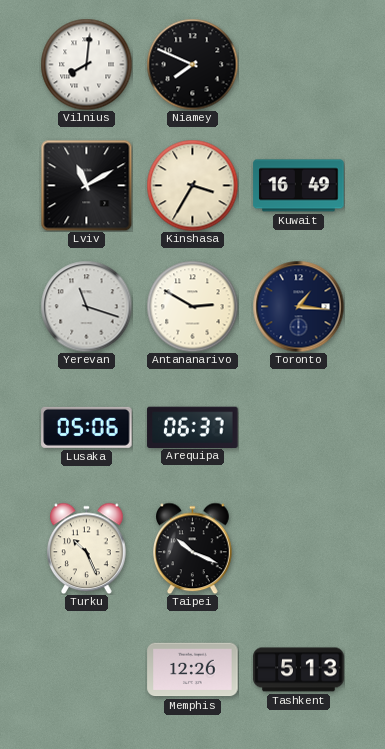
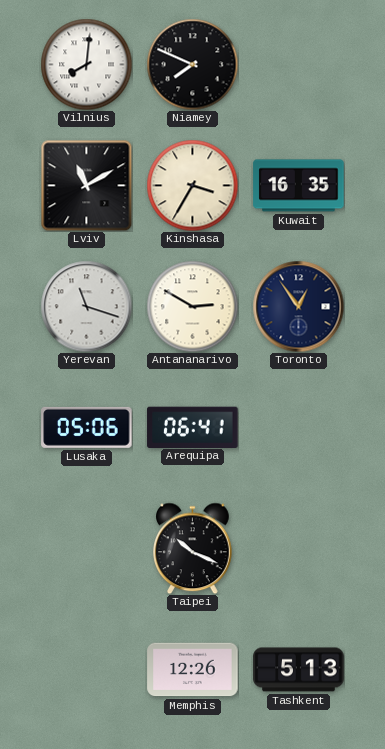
Kuwait: 16:49 -> 16:35 (299, 186)
Toronto: 1:16 -> 12:54 (298, 306)
Arequipa: 06:37 -> 06:41 (193, 427)
Turku: 10:26 -> none (87, 548)
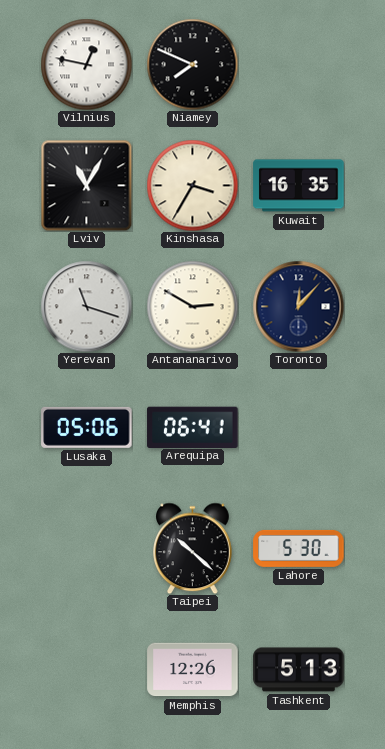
Vilnius: 8:01 -> 12:47 (86, 64)
Lviv: 11:10 -> 11:05 (86, 185)
Toronto: 12:54 -> 12:07 (298, 306)
Taipei: 10:19 -> 10:22 (193, 548)
Lahore: none -> 5:30 (299, 548)
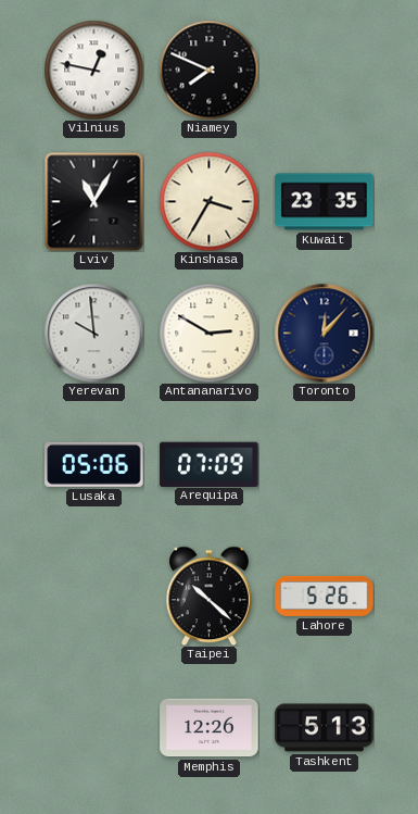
Kuwait: 16:35 -> 23:35 (325, 202)
Yerevan: 11:18 -> 9:59 (93, 333)
Arequipa: 06:41 -> 07:09 (210, 464)
Lahore: 5:30 -> 5:26 (325, 596)
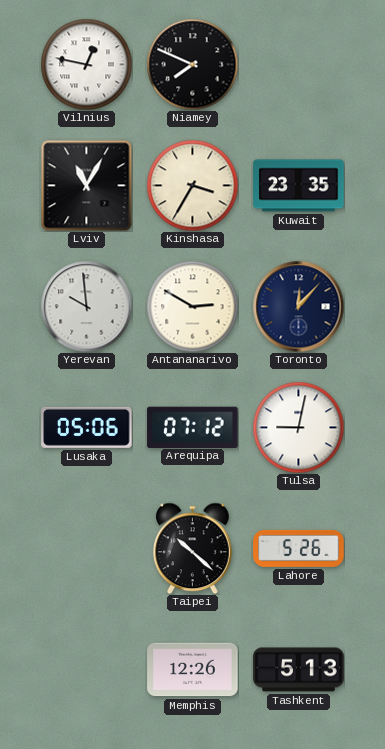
Arequipa: 07:09 -> 07:12 (193, 427)
Tulsa: none -> 9:02 (298, 427)
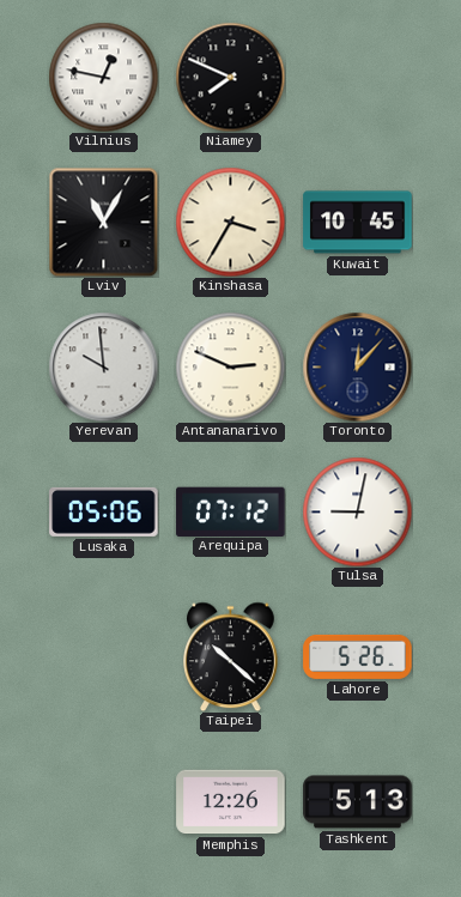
Kuwait: 23:35 -> 10:45 (358, 223)
Antananarivo: 2:50 -> 2:49 (230, 366)
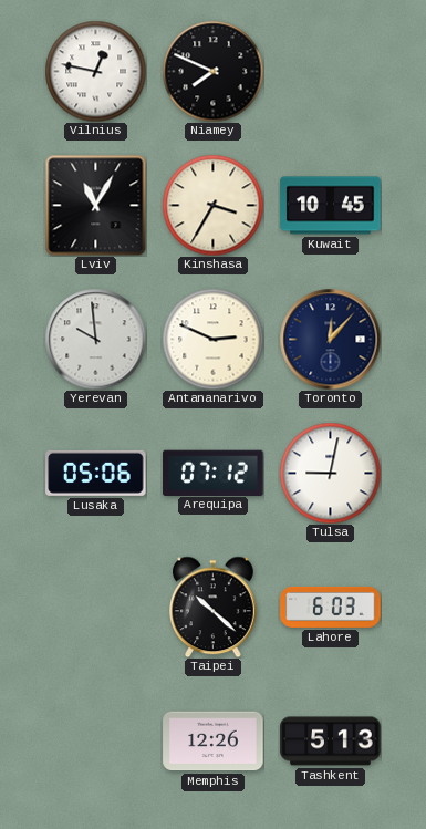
Lahore: 5:26 -> 6:03 (331, 607)
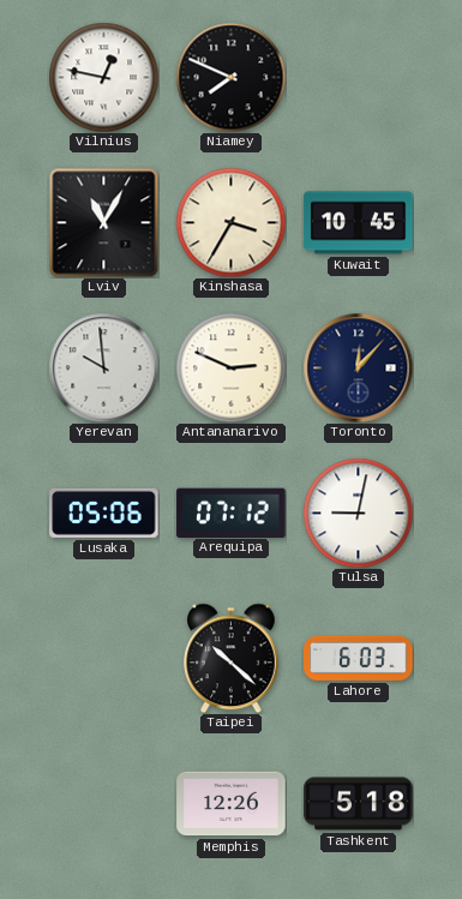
Tashkent: 5:13 -> 5:18 (359, 804)
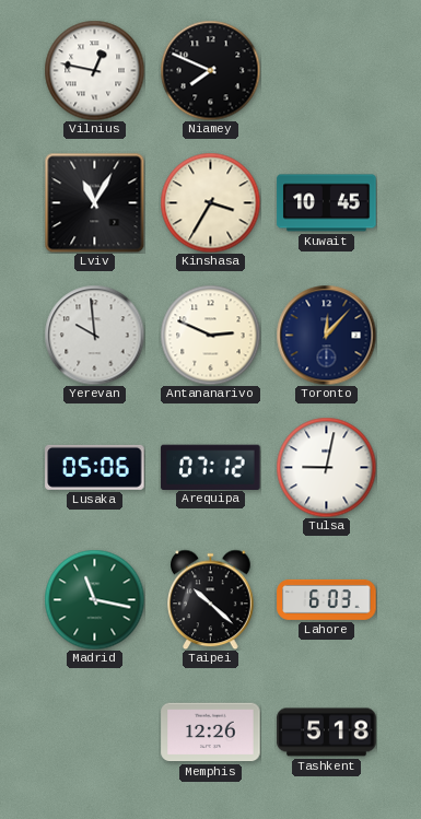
Madrid: none -> 11:17 (94, 599)
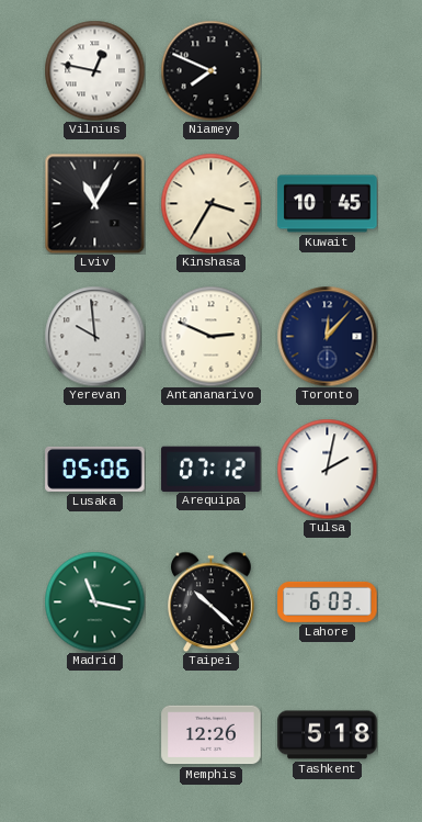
Tulsa: 9:02 -> 2:02 (327, 469)
